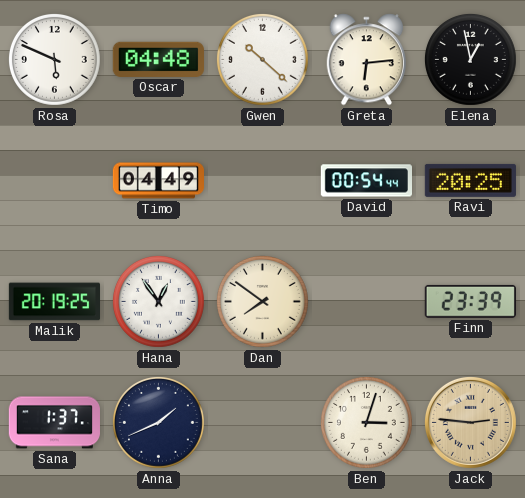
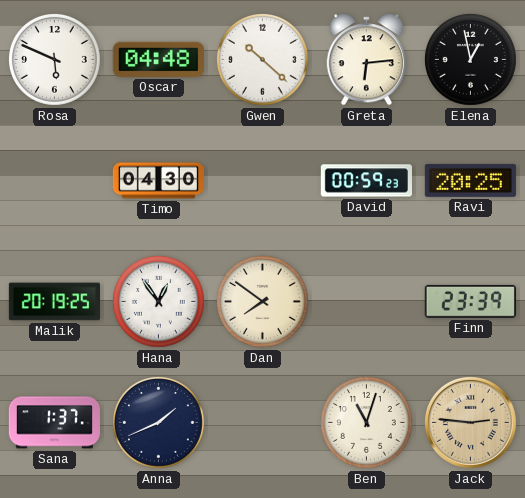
Timo: 04:49 -> 04:30 (158, 181)
David: 00:54 -> 00:59 (366, 181)
Ben: 3:03 -> 11:03 (367, 423)
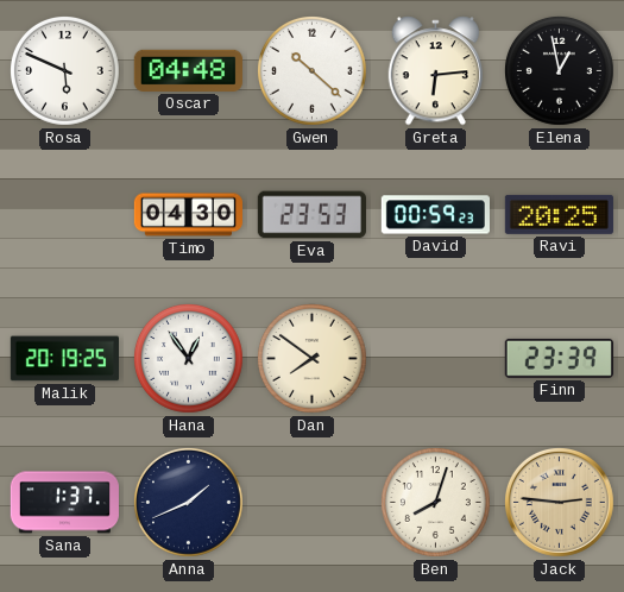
Eva: none -> 23:53 (311, 215)
Ben: 11:03 -> 8:03 (436, 503)
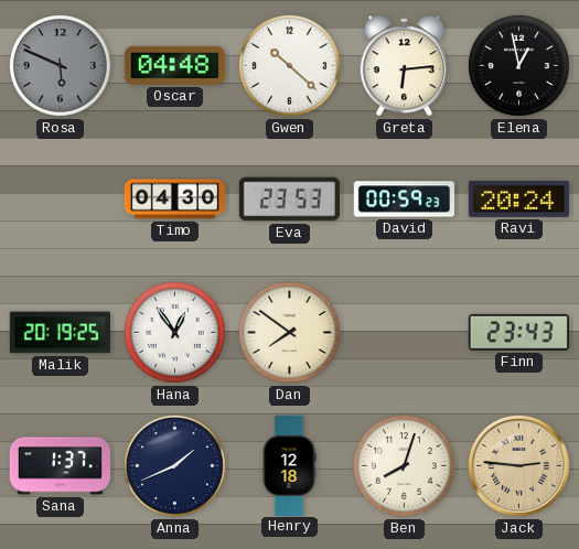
Rosa dial: white -> grey (61, 66)
Ravi: 20:25 -> 20:24 (518, 198)
Finn: 23:39 -> 23:43 (518, 332)
Henry: none -> 12:18 (289, 465)
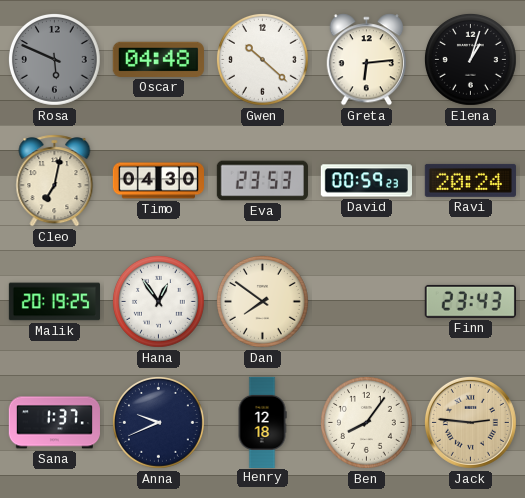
Elena: 12:58 -> 1:03 (471, 60)
Cleo: none -> 7:02 (55, 181)
Anna: 1:41 -> 9:41 (159, 423)
Ben: 8:03 -> 8:06 (367, 423)
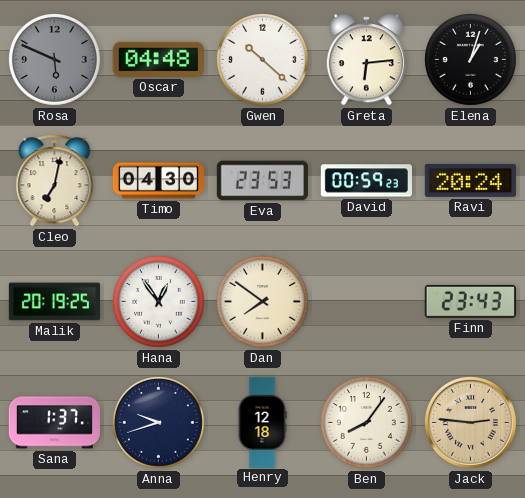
Anna: 9:41 -> 9:42 (159, 423)
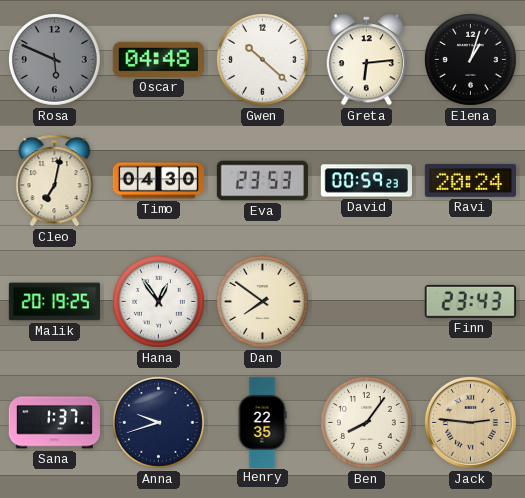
Henry: 12:18 -> 22:35 (262, 422)
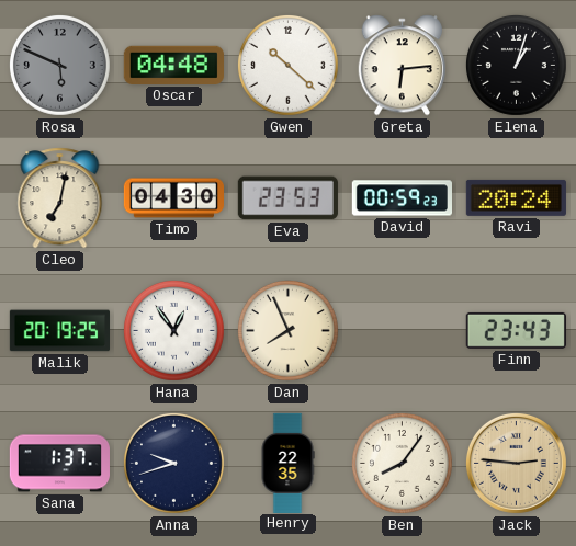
Dan: 7:51 -> 7:56 (289, 331)
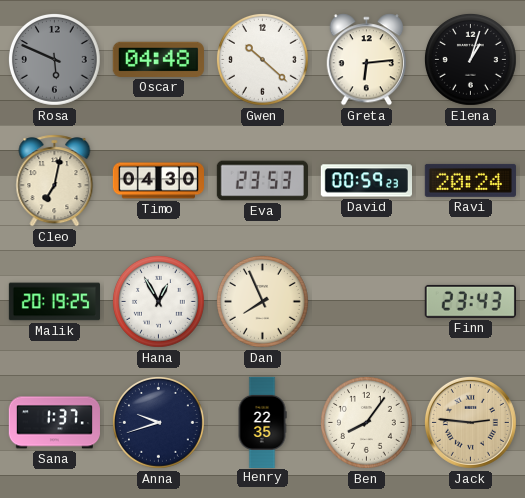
Hana: 12:54 -> 12:55 (159, 302)
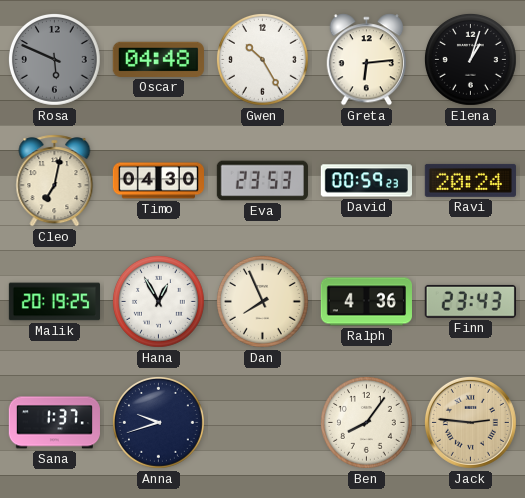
Gwen: 10:22 -> 10:25 (263, 60)
Ralph: none -> 4:36 (366, 302)
Henry: 22:35 -> none (262, 422)
